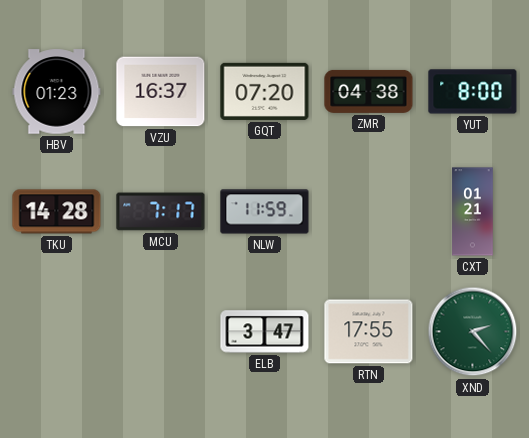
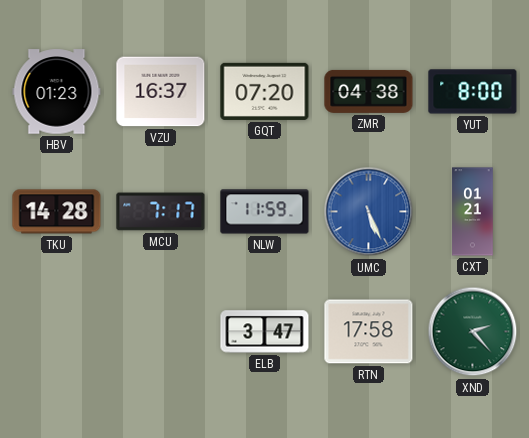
UMC: none -> 5:26 (369, 212)
RTN: 17:55 -> 17:58 (369, 332)
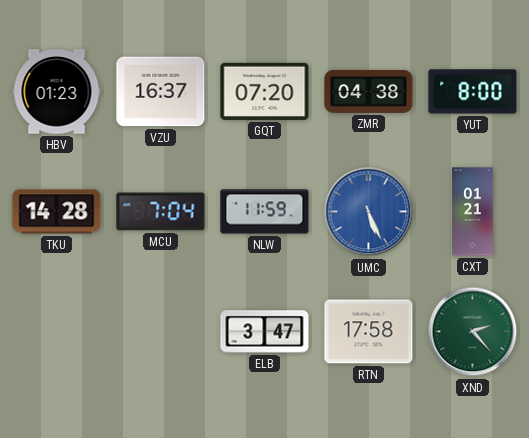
MCU: 7:17 -> 7:04 (161, 212)
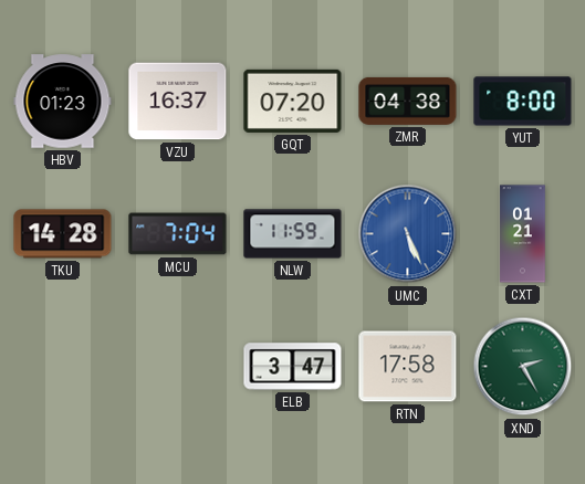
XND: 2:23 -> 2:25 (523, 367)
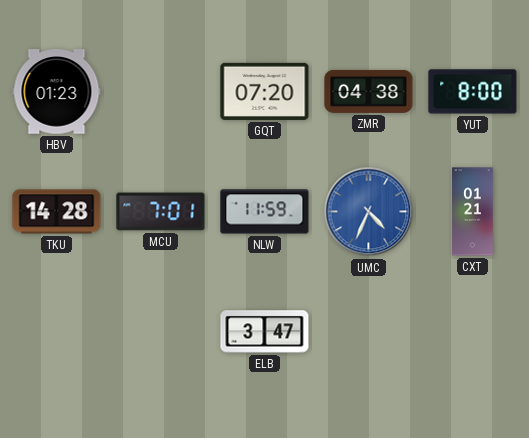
VZU: 16:37 -> none (178, 102)
MCU: 7:04 -> 7:01 (161, 212)
UMC: 5:26 -> 4:34 (369, 212)
RTN: 17:58 -> none (408, 367)
XND: 2:25 -> none (523, 367)
